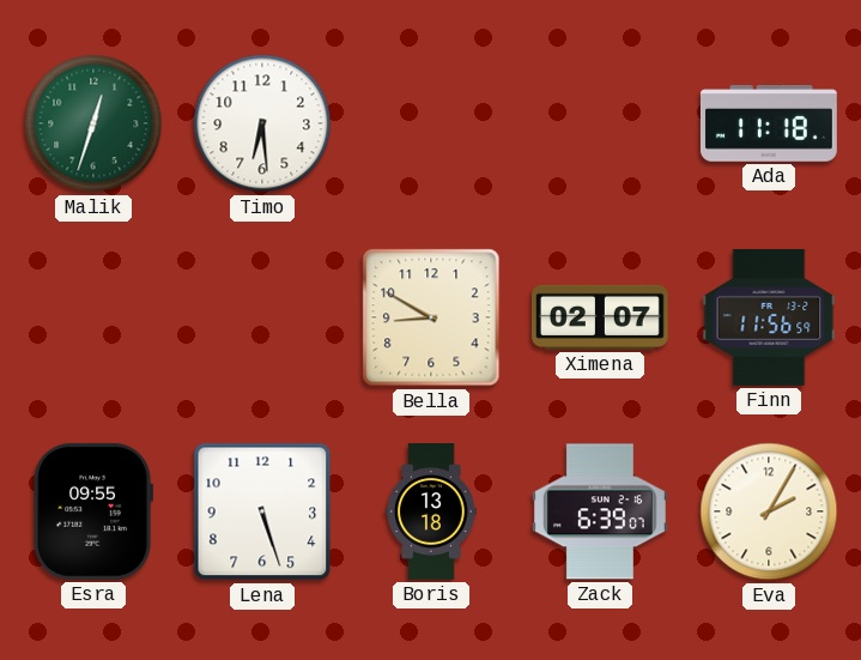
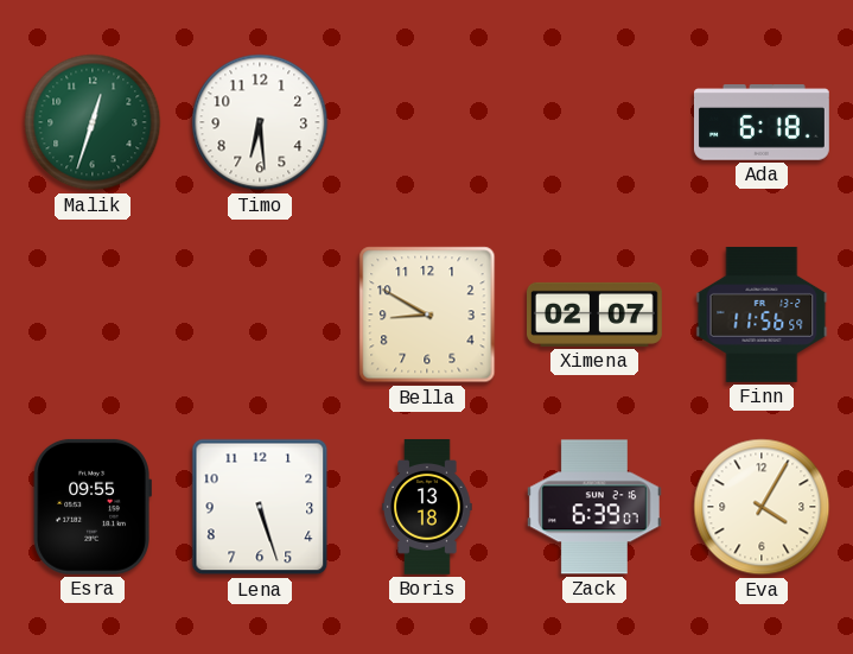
Ada: 11:18 -> 6:18 (762, 122)
Eva: 2:05 -> 4:05 (762, 507)
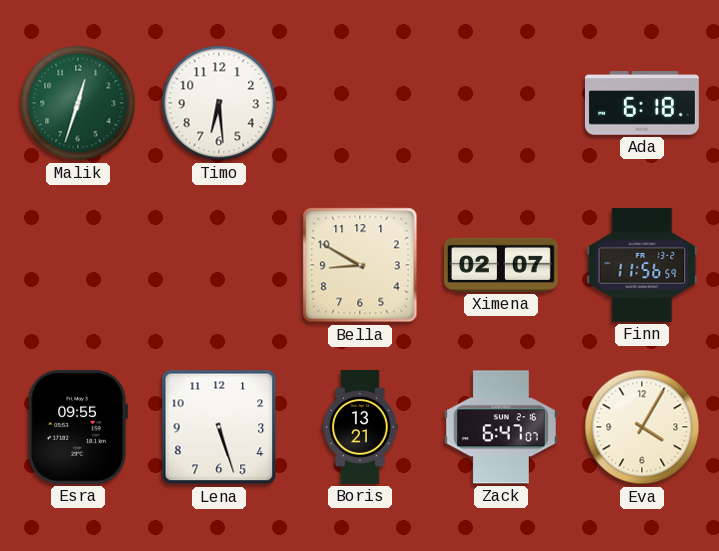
Boris: 13:18 -> 13:21 (360, 428)
Zack: 6:39 -> 6:47 (501, 427)
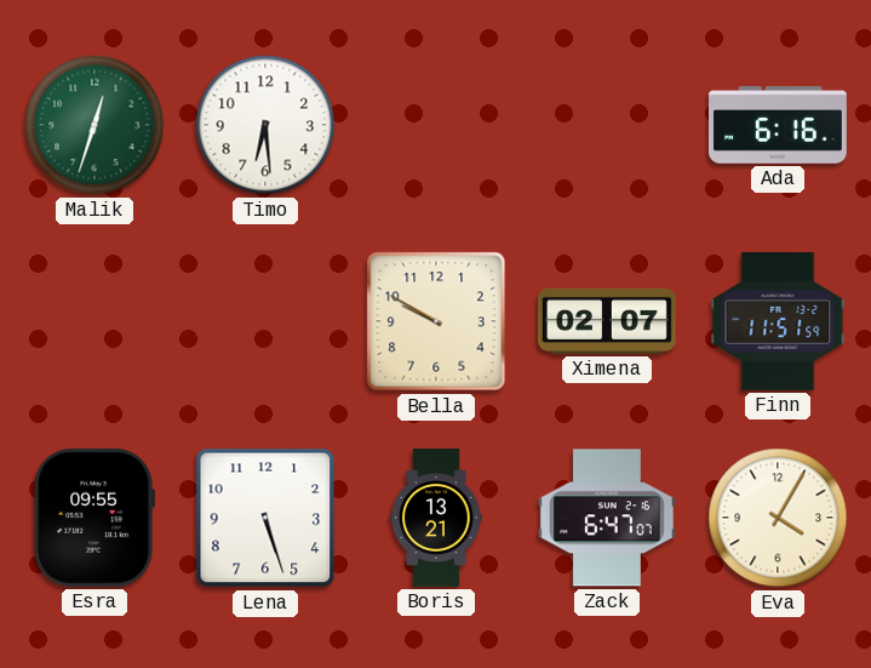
Ada: 6:18 -> 6:16 (778, 125)
Bella: 8:50 -> 9:50 (436, 321)
Finn: 11:56 -> 11:51 (778, 321)
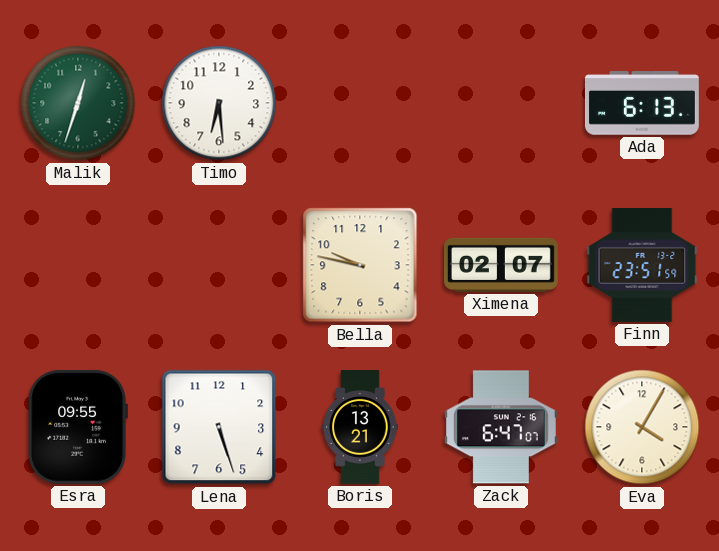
Ada: 6:16 -> 6:13 (642, 103)
Bella: 9:50 -> 9:47 (360, 265)
Finn: 11:51 -> 23:51 (642, 265)
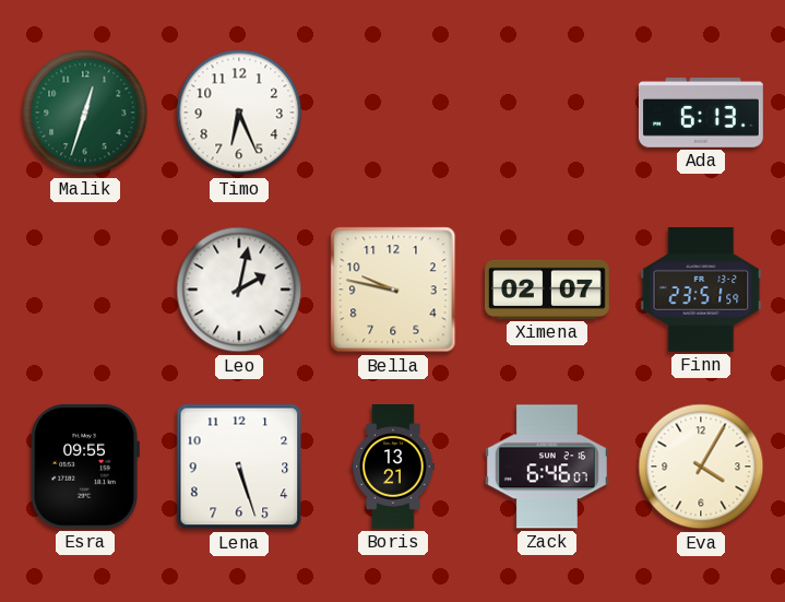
Timo: 6:29 -> 6:26 (239, 113)
Leo: none -> 2:02 (239, 290)
Zack: 6:47 -> 6:46 (547, 467)
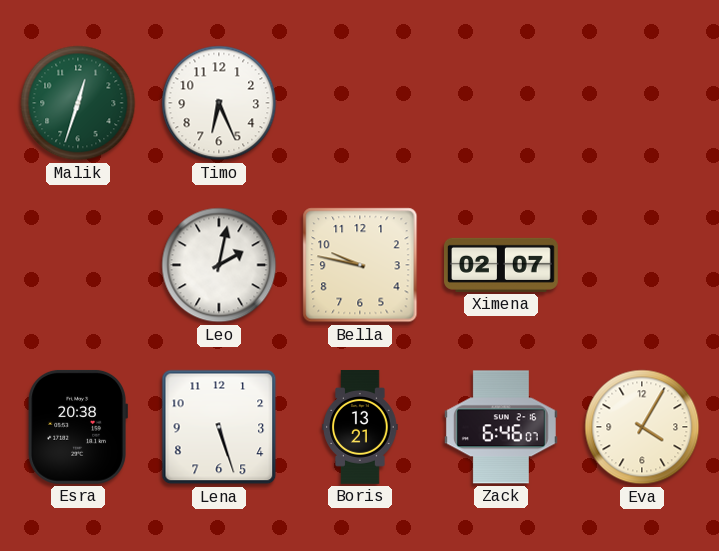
Ada: 6:13 -> none (701, 113)
Finn: 23:51 -> none (701, 290)
Esra: 09:55 -> 20:38 (78, 427)
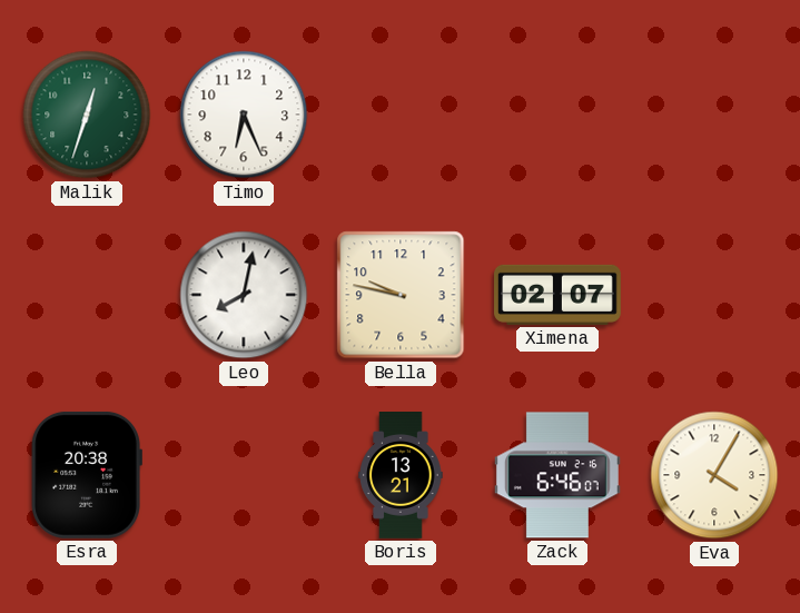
Leo: 2:02 -> 8:02 (244, 295)
Lena: 5:27 -> none (219, 427)
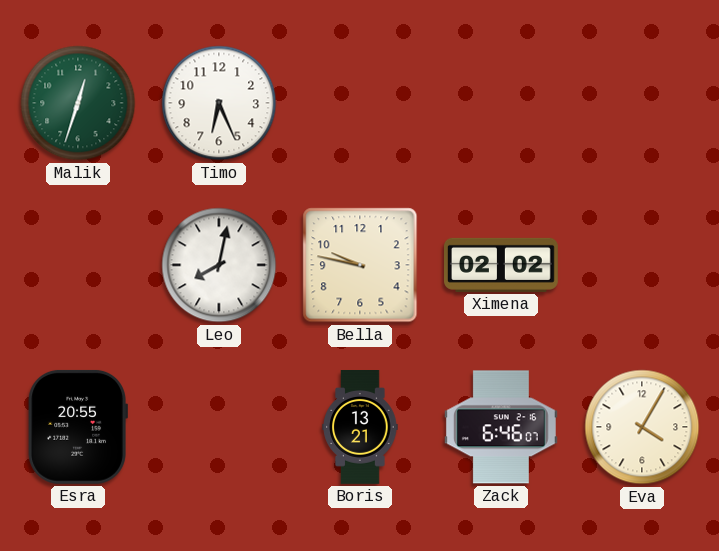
Ximena: 02:07 -> 02:02 (502, 265)
Esra: 20:38 -> 20:55 (78, 427)
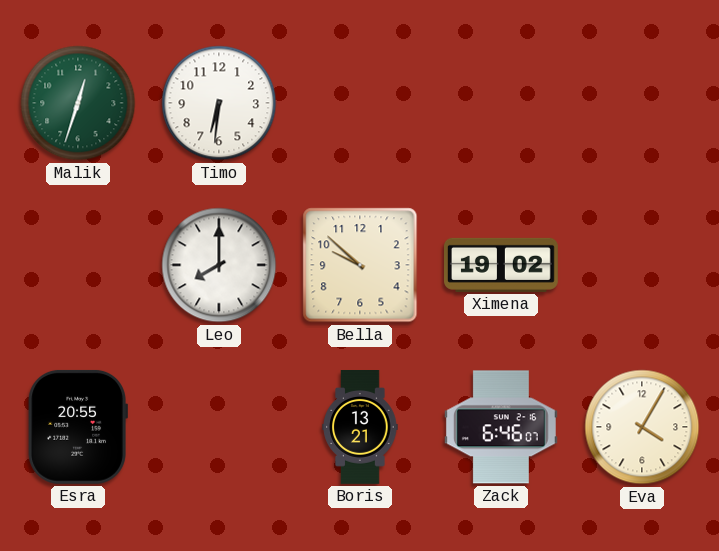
Timo: 6:26 -> 6:31 (219, 103)
Leo: 8:02 -> 8:00 (219, 265)
Bella: 9:47 -> 9:52 (360, 265)
Ximena: 02:02 -> 19:02 (502, 265)
